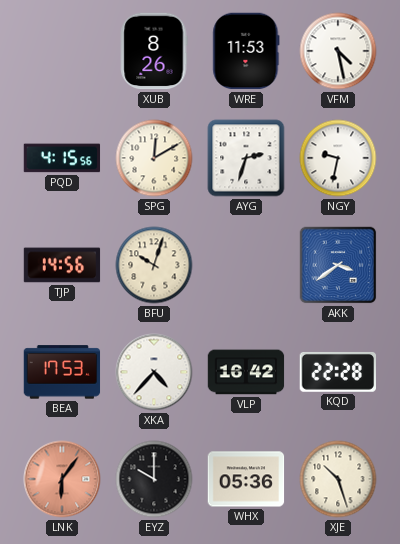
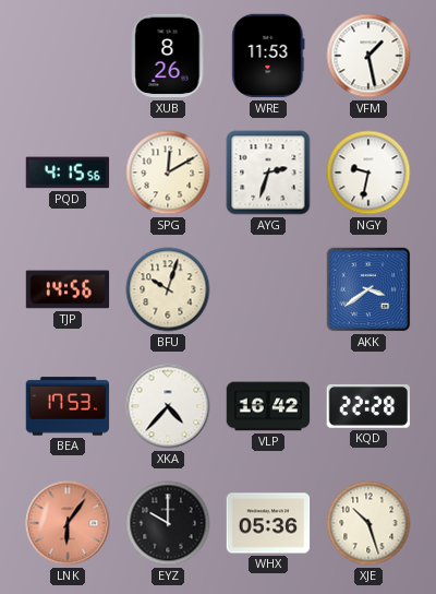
VFM: 4:28 -> 1:28 (368, 56)
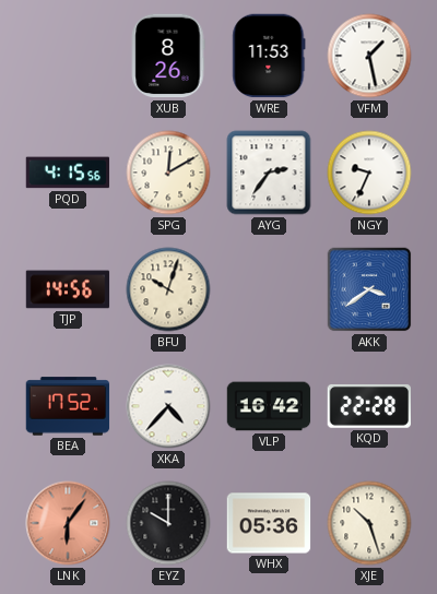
AYG: 2:33 -> 2:36 (269, 173)
NGY: 9:32 -> 9:34 (369, 173)
BEA: 17:53 -> 17:52 (68, 406)
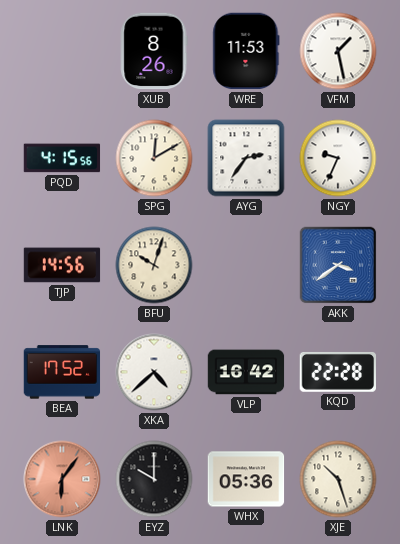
XKA: 4:37 -> 4:38 (154, 372)
